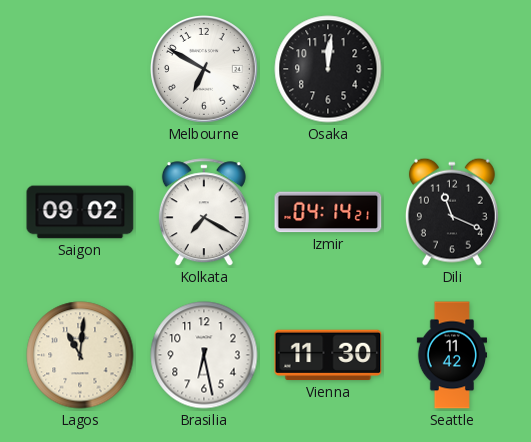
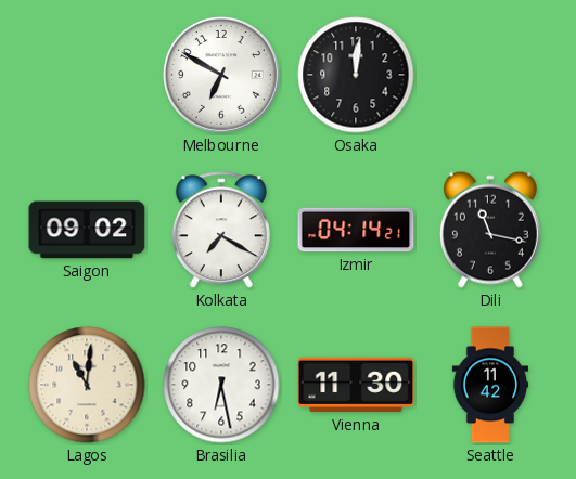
Dili: 11:19 -> 11:17 (490, 230)
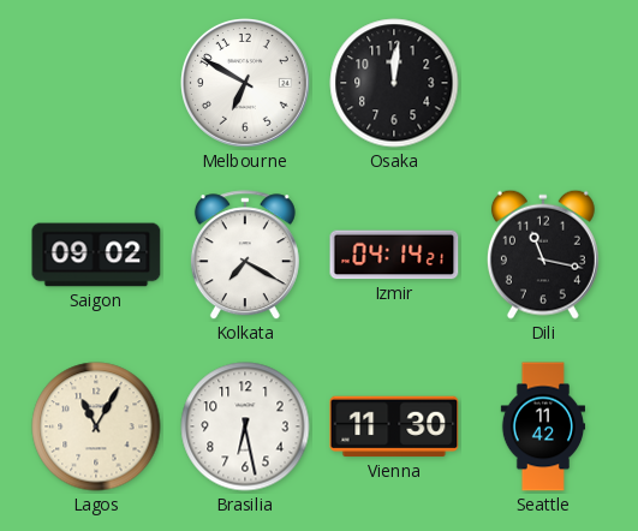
Lagos: 11:01 -> 11:05 (96, 426)
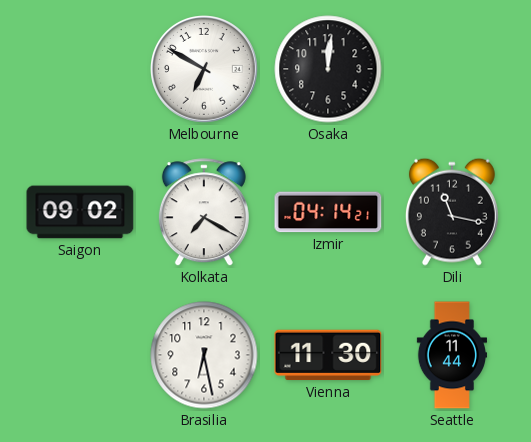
Lagos: 11:05 -> none (96, 426)
Seattle: 11:42 -> 11:44 (451, 355)
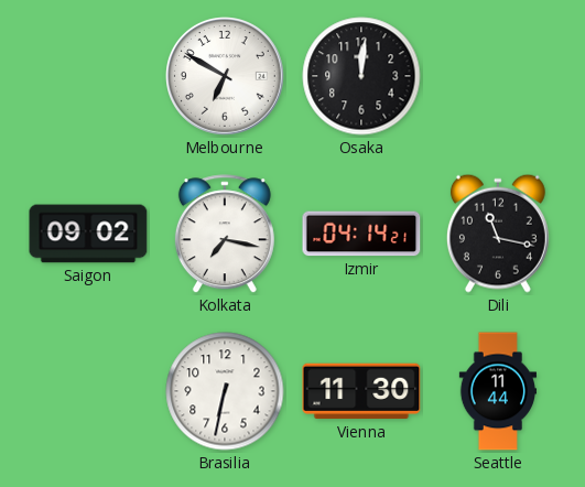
Kolkata: 7:20 -> 7:17 (225, 235)
Brasilia: 6:28 -> 6:32 (225, 391)
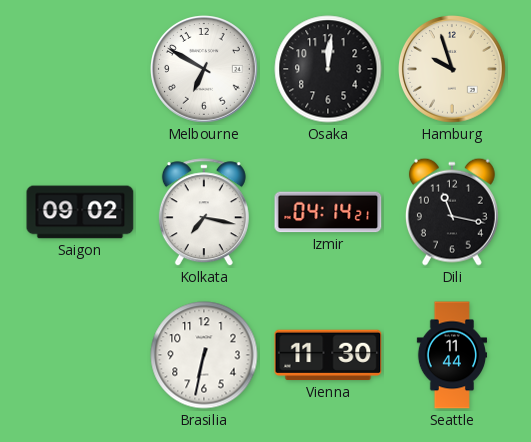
Hamburg: none -> 9:57 (453, 70)
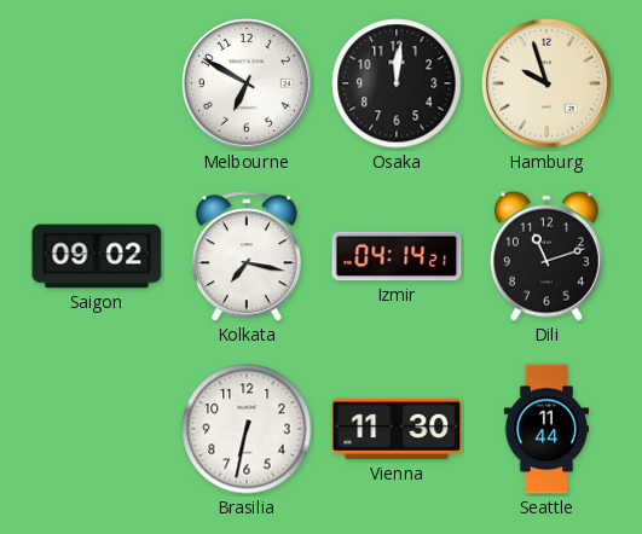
Dili: 11:17 -> 11:12 (546, 256)
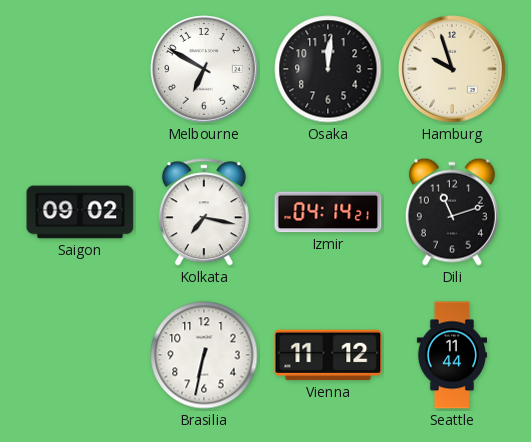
Vienna: 11:30 -> 11:12 (328, 355)
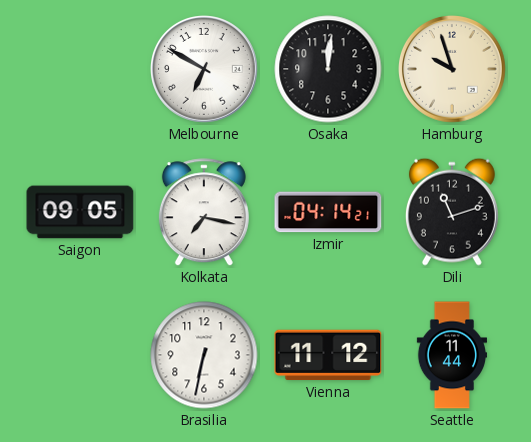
Saigon: 09:02 -> 09:05 (80, 212)
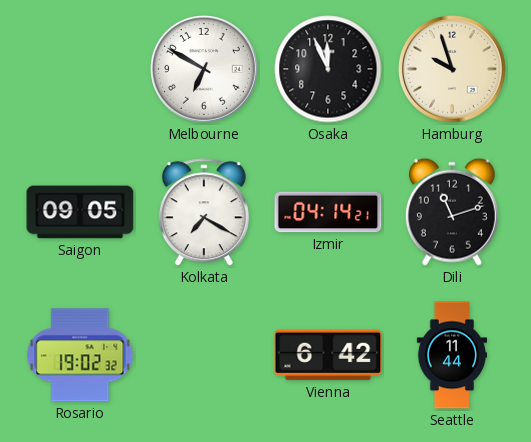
Osaka: 12:01 -> 11:56 (328, 69)
Kolkata: 7:17 -> 7:20 (204, 213)
Rosario: none -> 19:02 (80, 355)
Brasilia: 6:32 -> none (204, 355)
Vienna: 11:12 -> 6:42 (328, 355)
